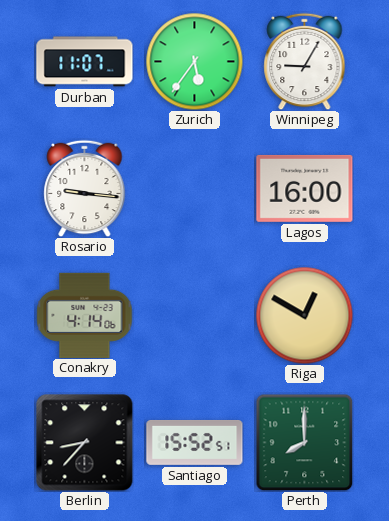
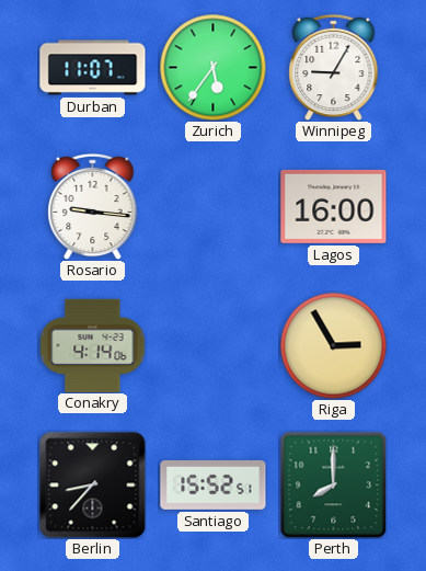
Riga: 12:50 -> 2:55 (333, 345)
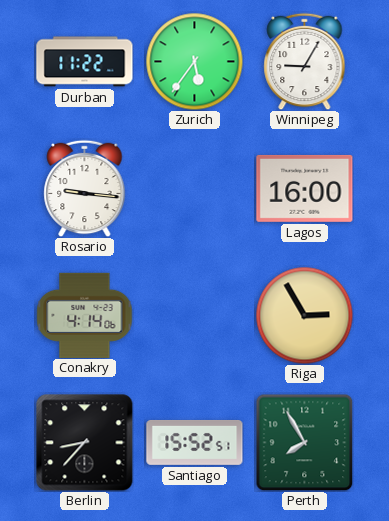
Durban: 11:07 -> 11:22 (85, 62)
Perth: 8:00 -> 7:55 (304, 442)
